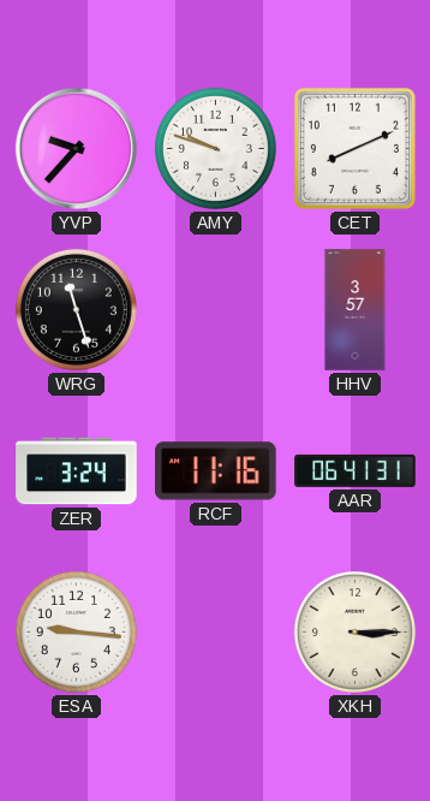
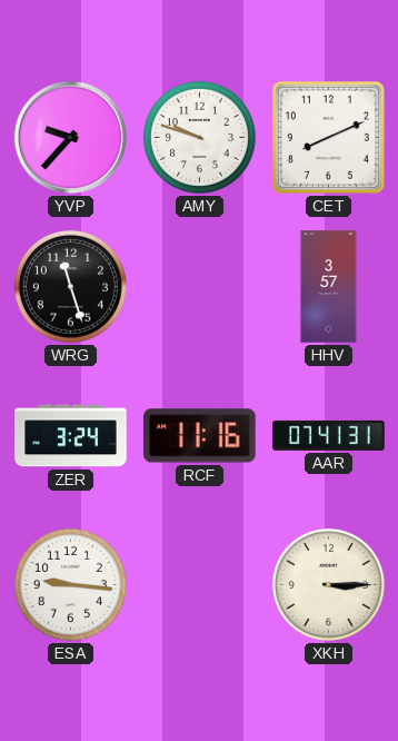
AAR: 06:41 -> 07:41 (329, 435)
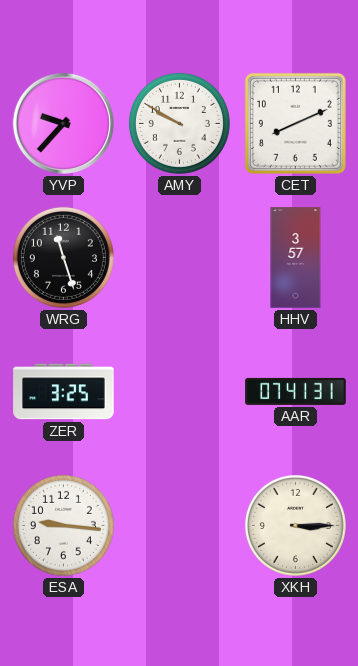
AMY: 9:48 -> 9:50 (179, 123)
ZER: 3:24 -> 3:25 (64, 392)
RCF: 11:16 -> none (200, 436)
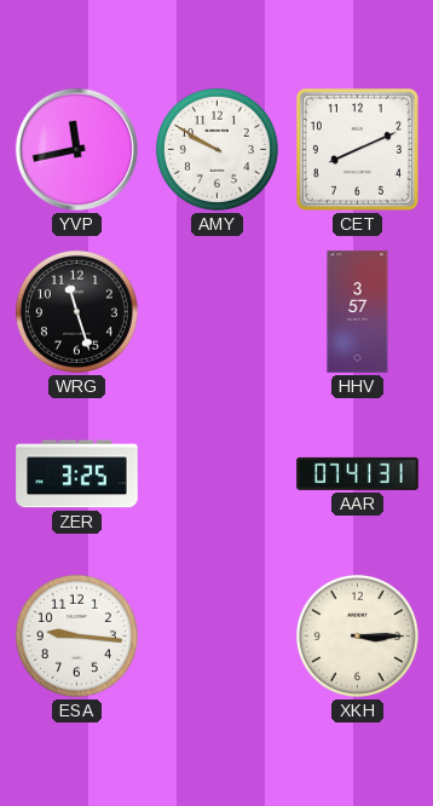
YVP: 9:37 -> 11:43 (76, 149)
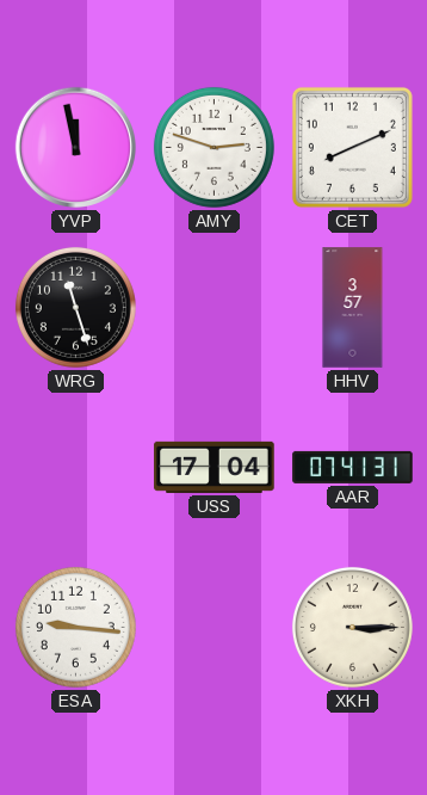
YVP: 11:43 -> 11:58 (75, 147)
AMY: 9:50 -> 2:48 (213, 147)
ZER: 3:25 -> none (77, 474)
USS: none -> 17:04 (215, 467)
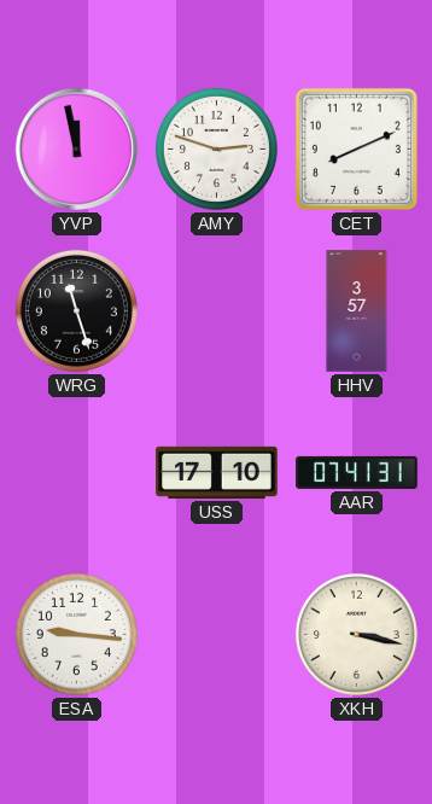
USS: 17:04 -> 17:10 (217, 472)
XKH: 3:15 -> 3:17 (356, 634)
